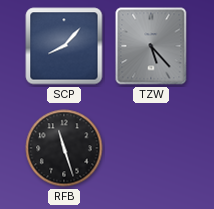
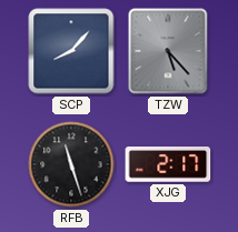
XJG: none -> 2:17 (168, 164)
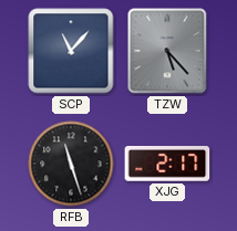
SCP: 8:07 -> 11:07 (71, 51)
